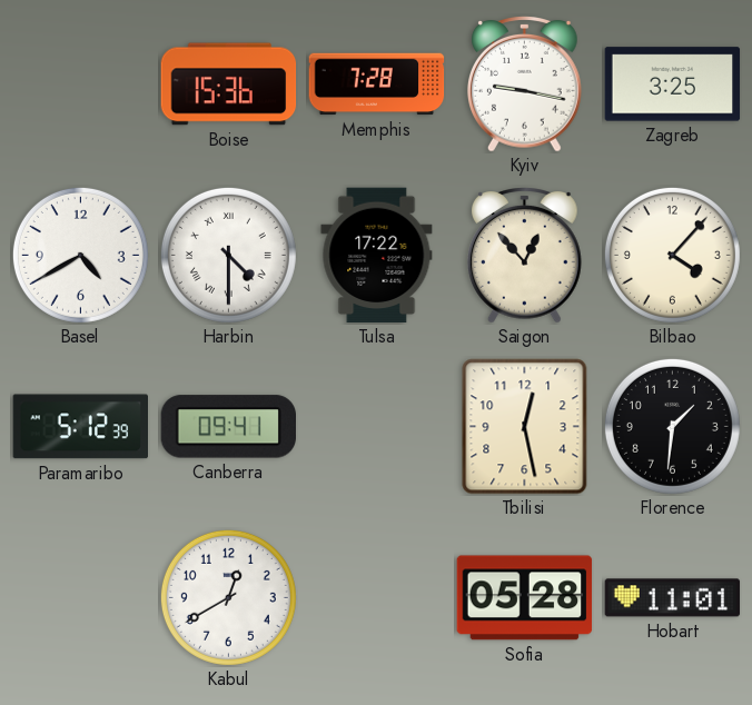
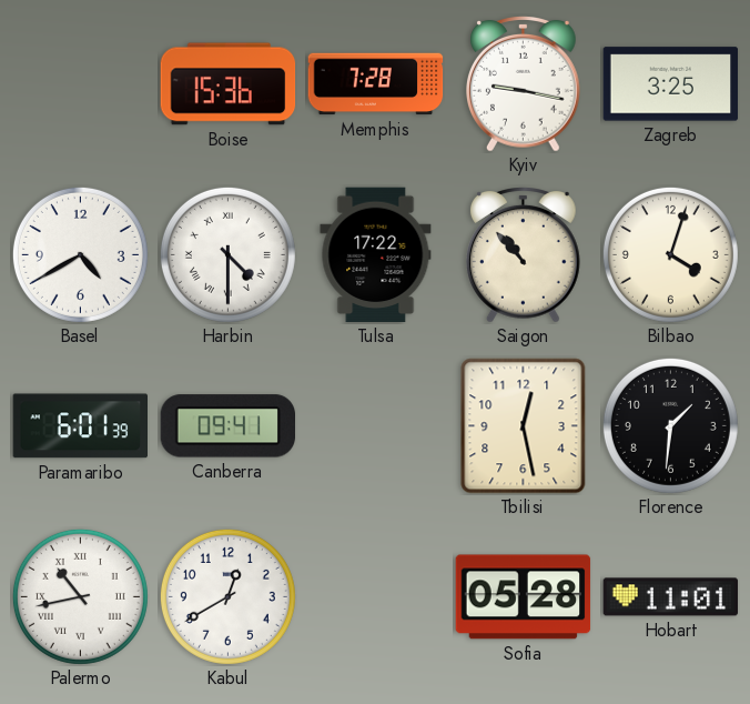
Saigon: 12:53 -> 10:53 (524, 255)
Bilbao: 4:07 -> 4:03 (670, 254)
Paramaribo: 5:12 -> 6:01 (80, 426)
Palermo: none -> 10:43 (80, 596)
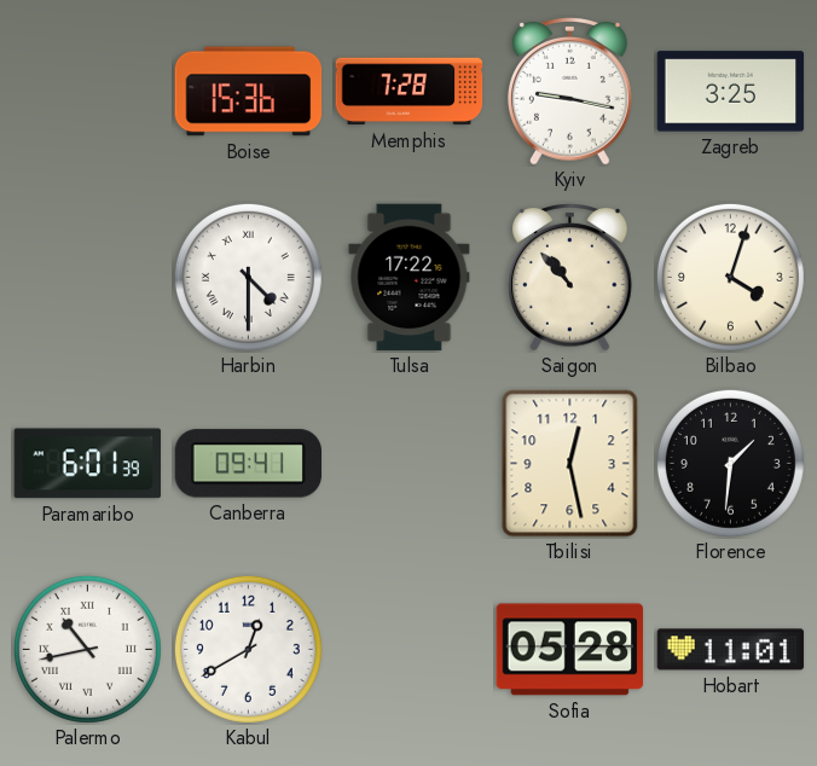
Basel: 4:40 -> none (80, 254)
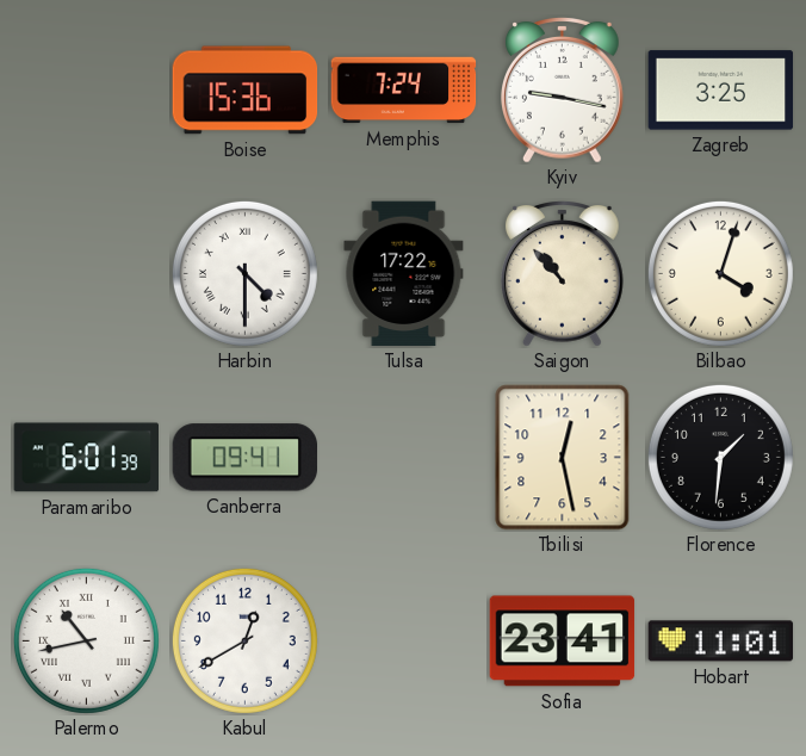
Memphis: 7:28 -> 7:24 (404, 91)
Sofia: 05:28 -> 23:41 (563, 642)
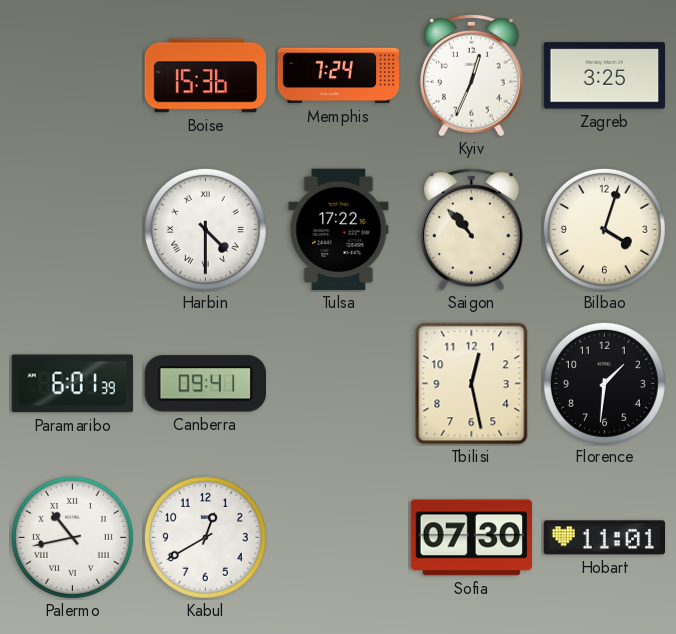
Kyiv: 9:17 -> 12:34 (472, 76)
Sofia: 23:41 -> 07:30 (472, 538)
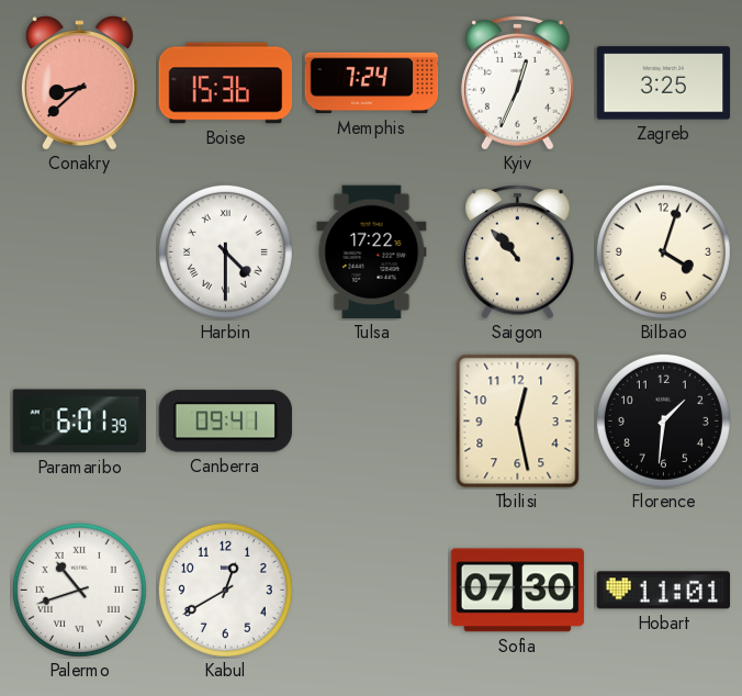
Conakry: none -> 8:38 (79, 82)
Palermo: 10:43 -> 10:42 (79, 590)
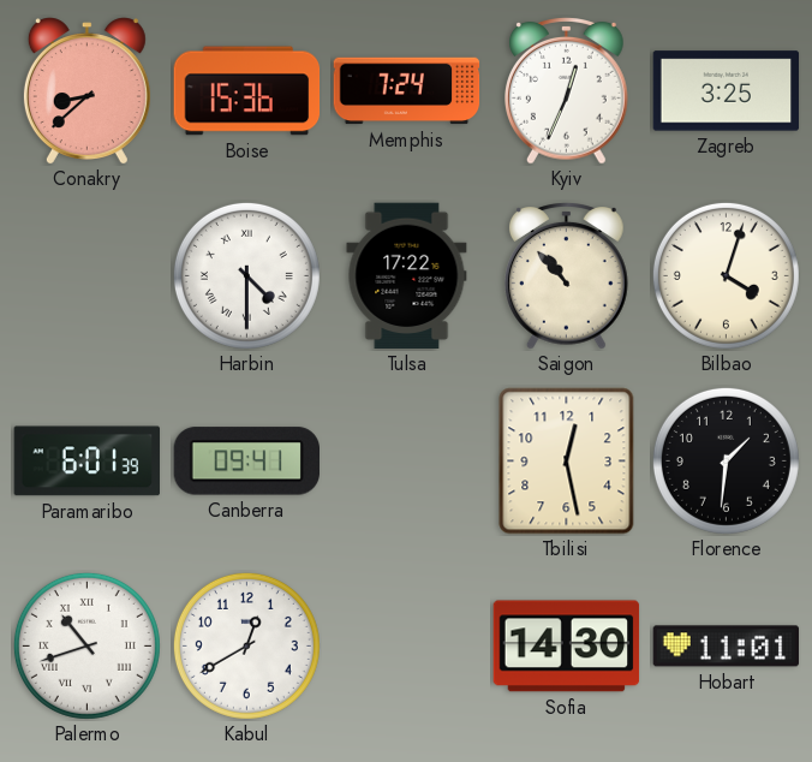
Sofia: 07:30 -> 14:30 (567, 647)
